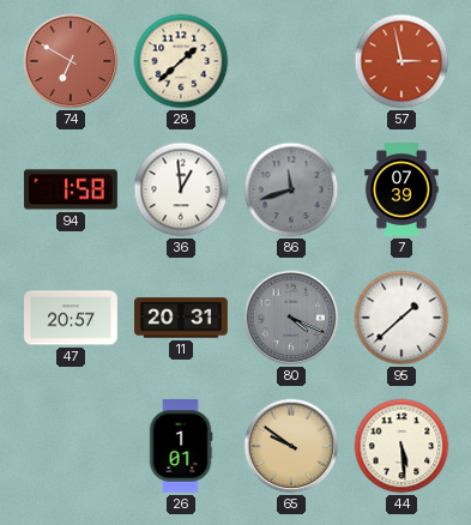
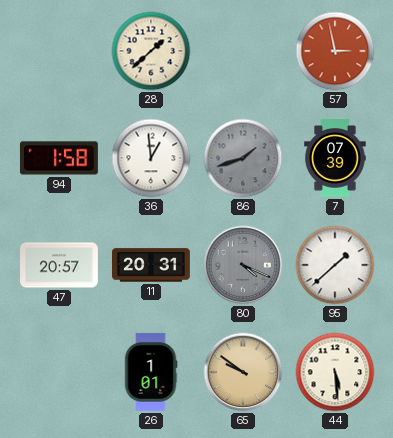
74: 6:50 -> none (71, 61)
86: 11:42 -> 1:42 (243, 158)
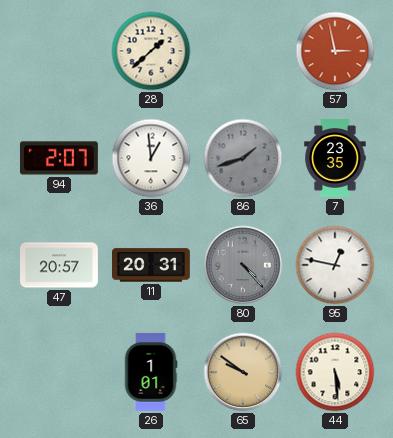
94: 1:58 -> 2:07 (59, 158)
7: 07:39 -> 23:35 (335, 159)
80: 4:19 -> 4:23 (243, 265)
95: 1:38 -> 12:47 (335, 265)
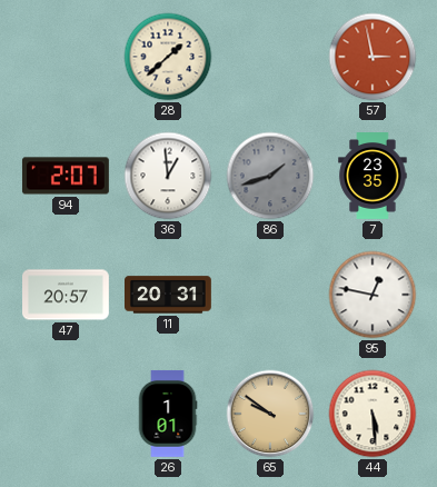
80: 4:23 -> none (243, 265)
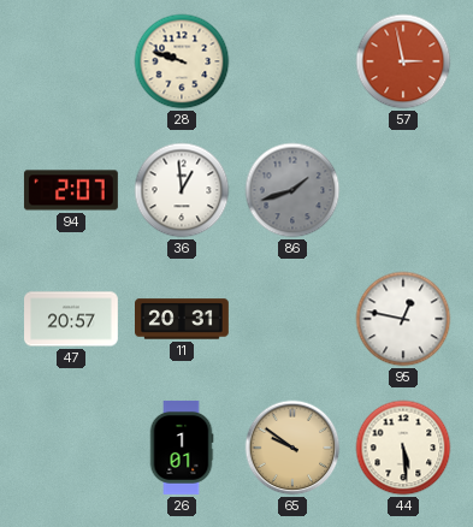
28: 1:38 -> 9:48 (182, 61)
7: 23:35 -> none (373, 177)
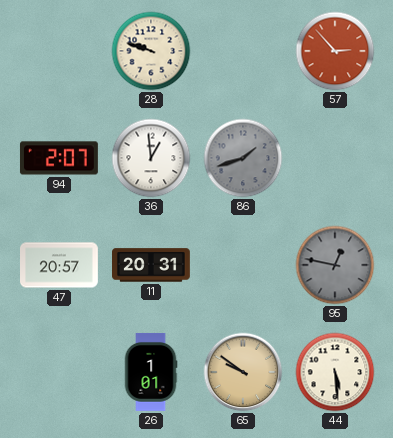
57: 2:58 -> 2:53 (335, 51)
95 dial: white -> grey (335, 265)
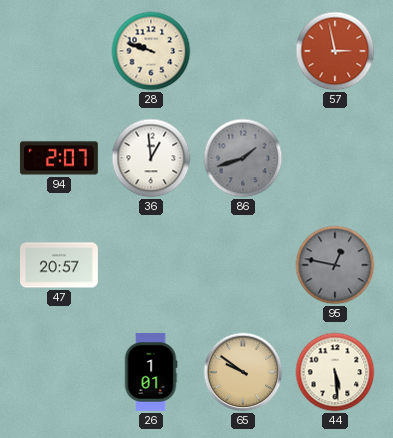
57: 2:53 -> 2:58 (335, 51)
11: 20:31 -> none (152, 265)
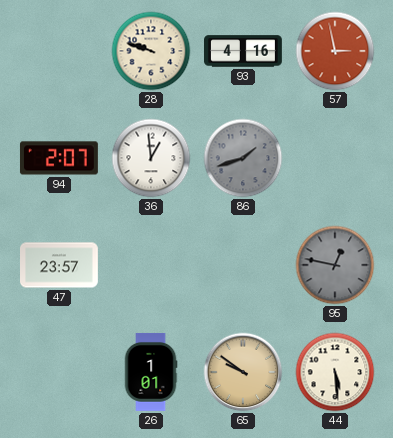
93: none -> 4:16 (244, 51)
47: 20:57 -> 23:57 (60, 265)
